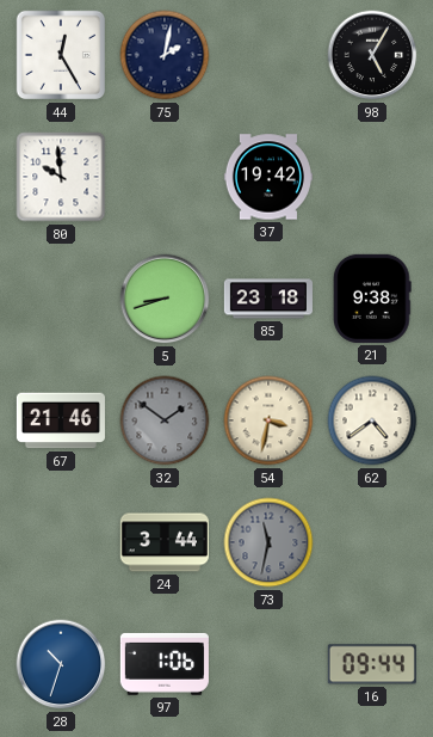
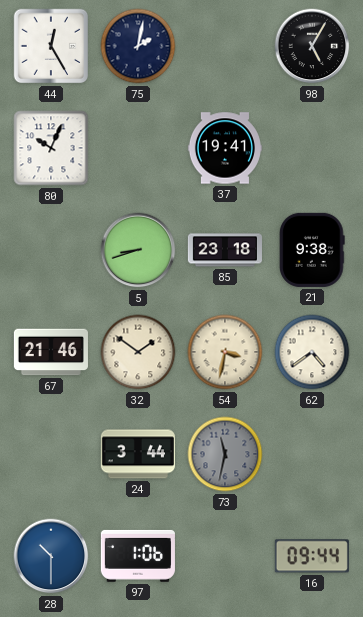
80: 9:59 -> 10:04 (51, 148)
37: 19:42 -> 19:41 (225, 148)
32 dial: grey -> cream (138, 352)
28: 10:33 -> 10:30 (51, 556)
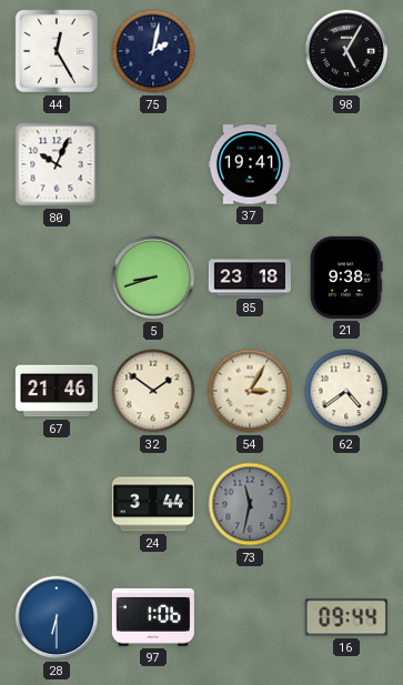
54: 3:32 -> 3:05 (250, 391)
28: 10:30 -> 6:30 (57, 617)
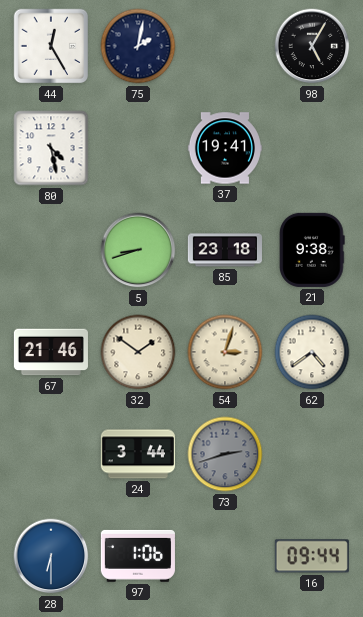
80: 10:04 -> 4:28 (51, 148)
54: 3:05 -> 3:03 (225, 352)
73: 11:32 -> 2:42 (225, 454)
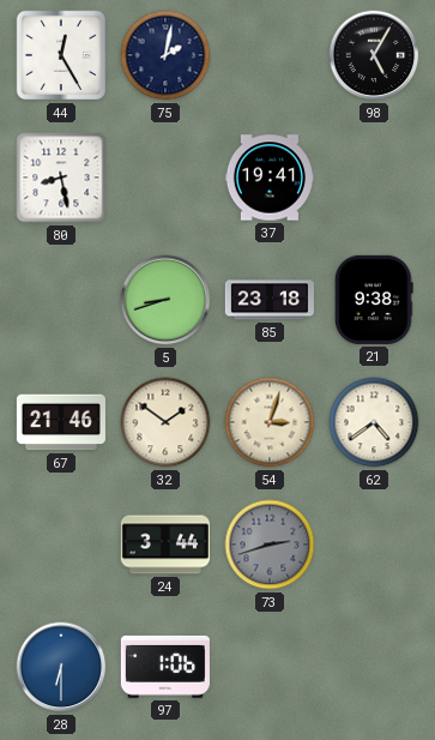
80: 4:28 -> 8:28 (61, 178)
16: 09:44 -> none (312, 556)
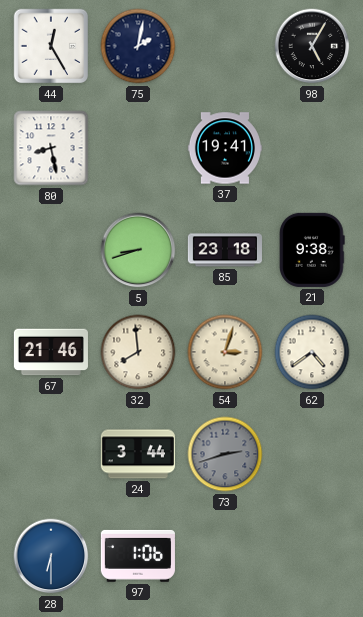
32: 1:51 -> 7:59 (138, 352)
